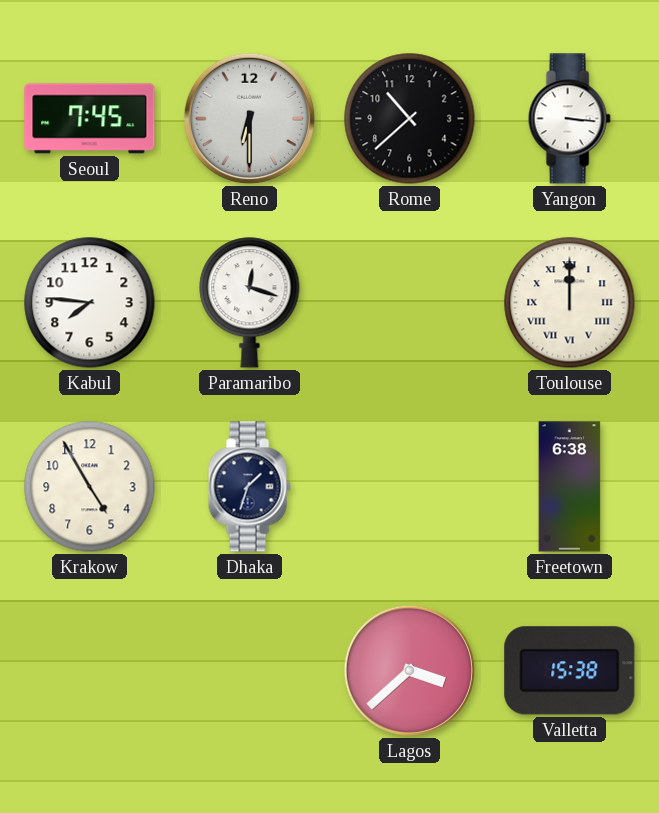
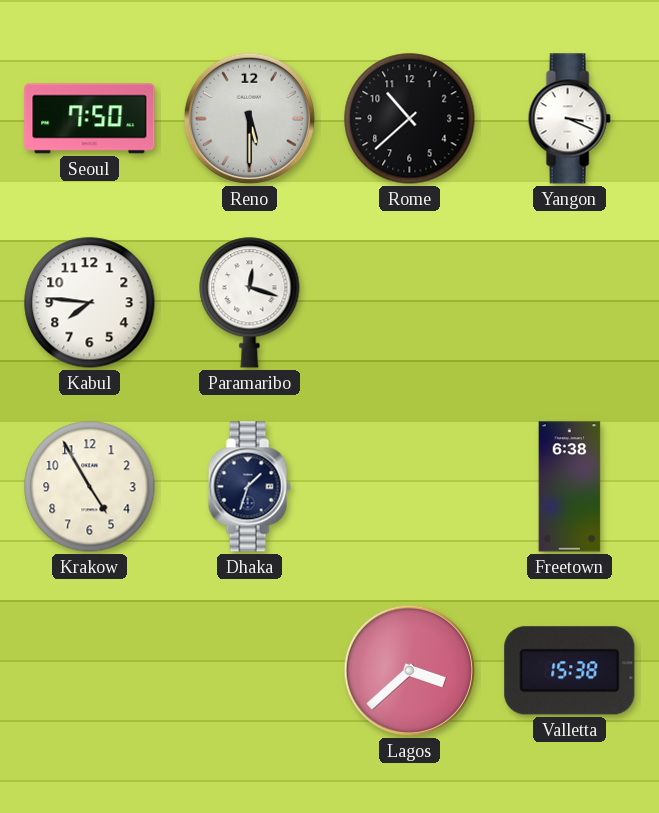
Seoul: 7:45 -> 7:50 (90, 119)
Reno: 6:30 -> 5:30 (249, 118)
Yangon: 3:16 -> 3:19 (569, 119)
Toulouse: 12:00 -> none (570, 303)
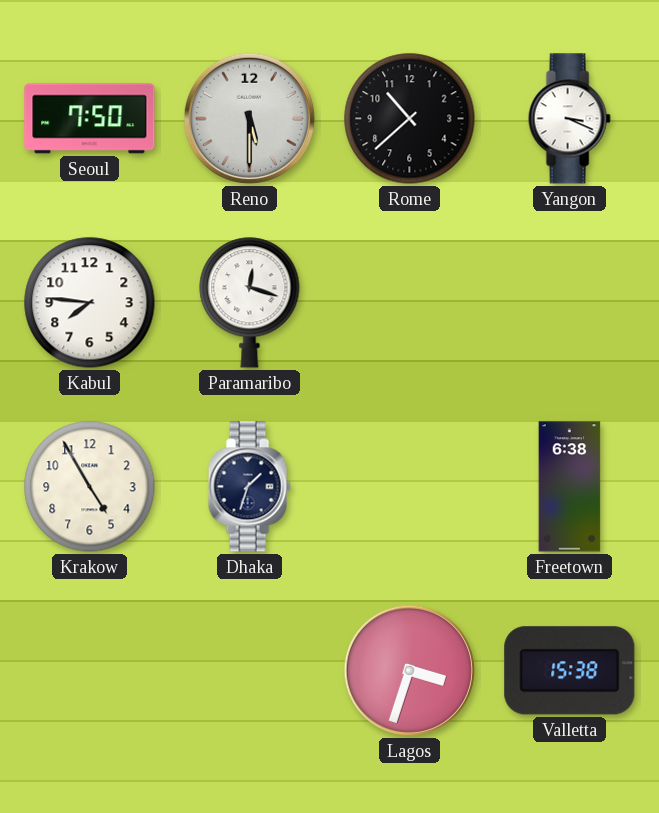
Lagos: 3:38 -> 3:33 (409, 670)
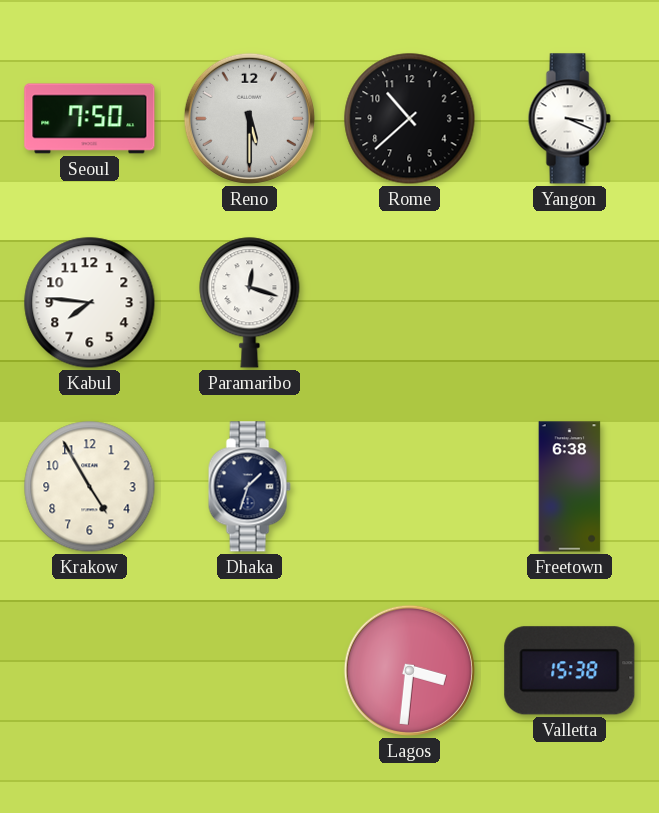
Lagos: 3:33 -> 3:31 (409, 670)
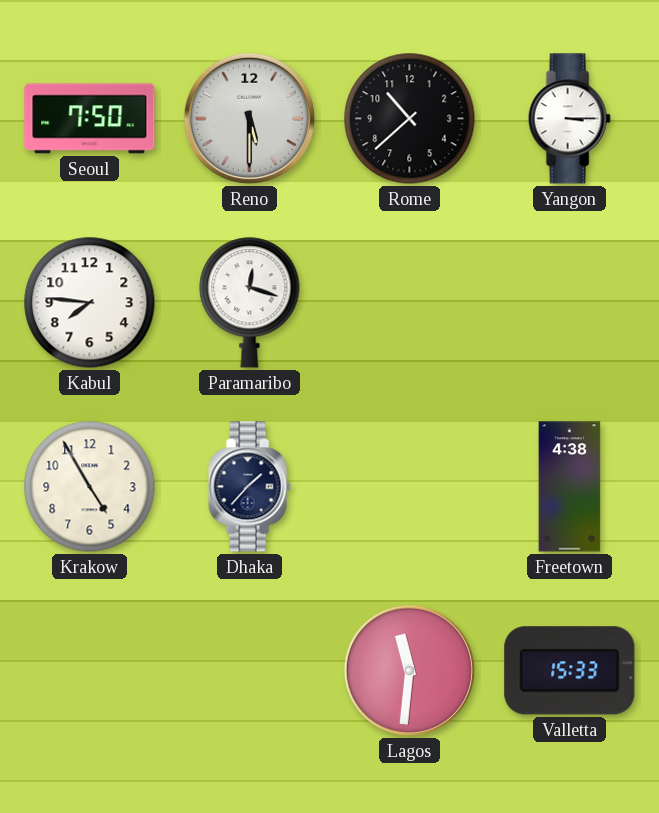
Yangon: 3:19 -> 3:15 (569, 119)
Dhaka: 1:33 -> 1:37 (249, 487)
Freetown: 6:38 -> 4:38 (570, 487)
Lagos: 3:31 -> 11:31 (409, 670)
Valletta: 15:38 -> 15:33 (570, 671)
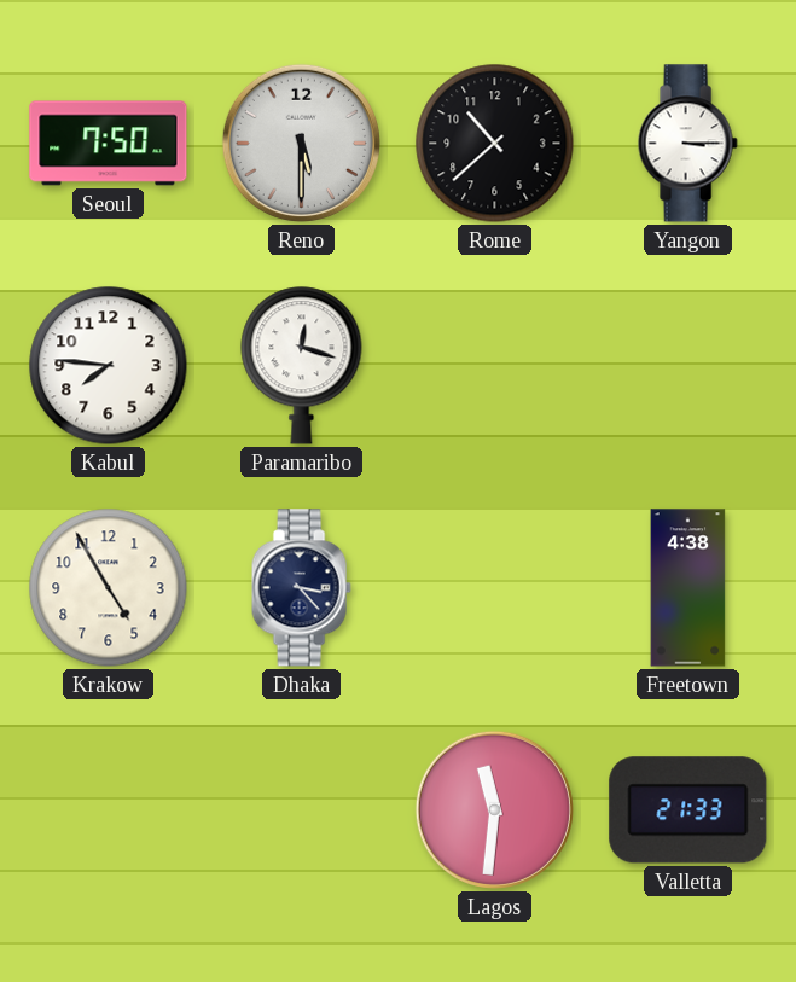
Dhaka: 1:37 -> 3:23 (301, 588)
Valletta: 15:33 -> 21:33 (688, 810)
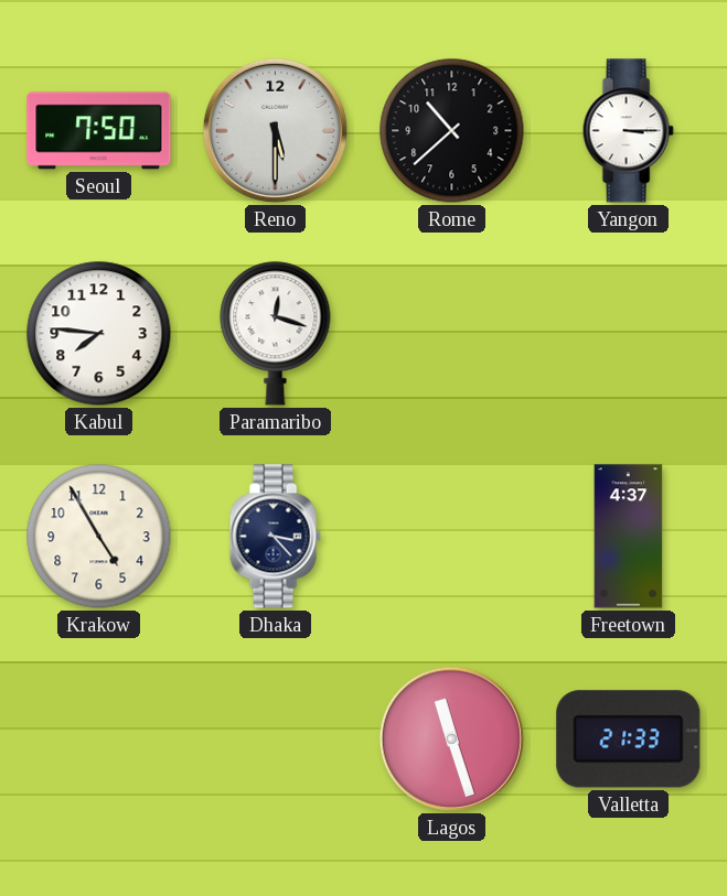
Freetown: 4:38 -> 4:37 (629, 537)
Lagos: 11:31 -> 11:27 (451, 738)
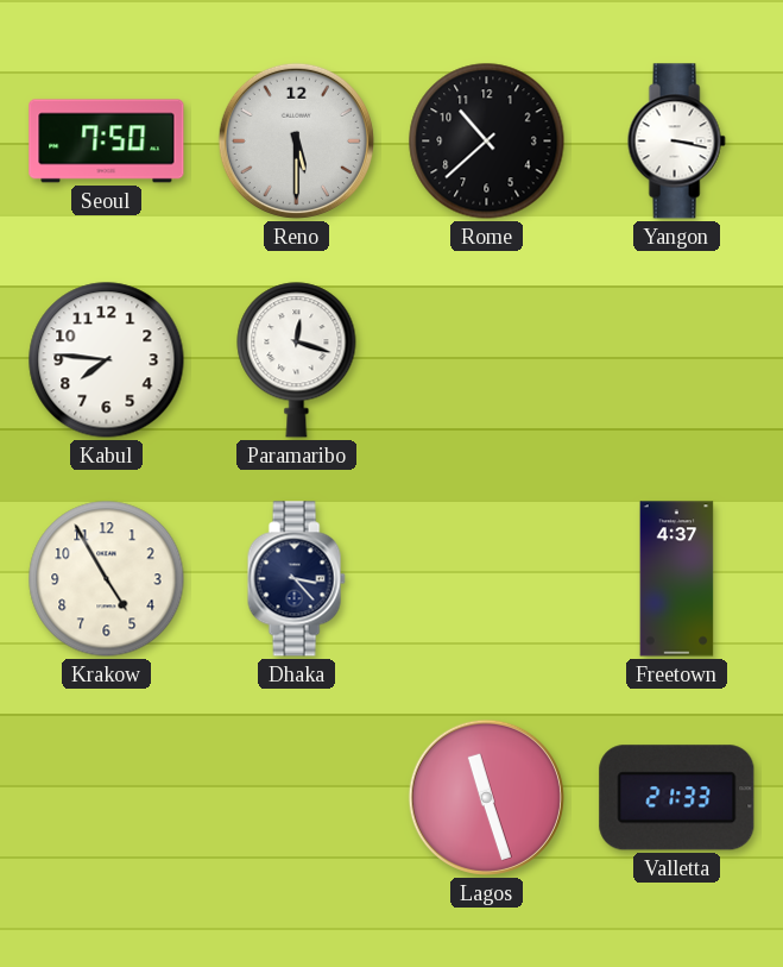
Yangon: 3:15 -> 3:17 (676, 142)
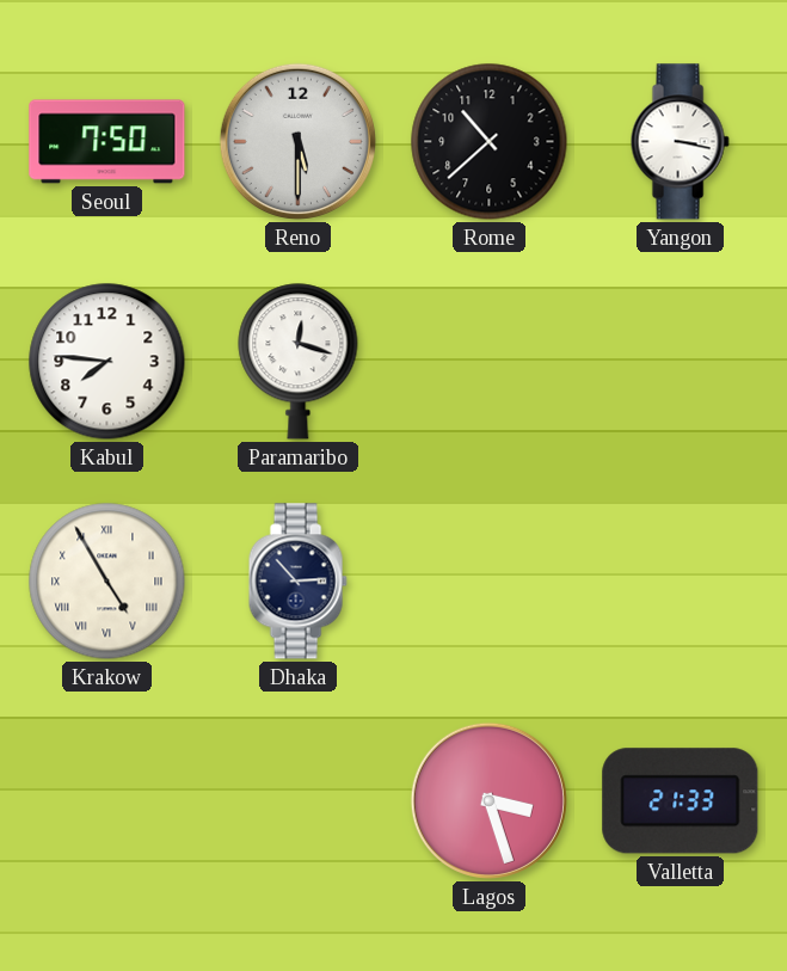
Krakow numerals: Arabic -> Roman (107, 582)
Dhaka: 3:23 -> 2:53 (297, 582)
Freetown: 4:37 -> none (677, 579)
Lagos: 11:27 -> 3:27 (488, 800)
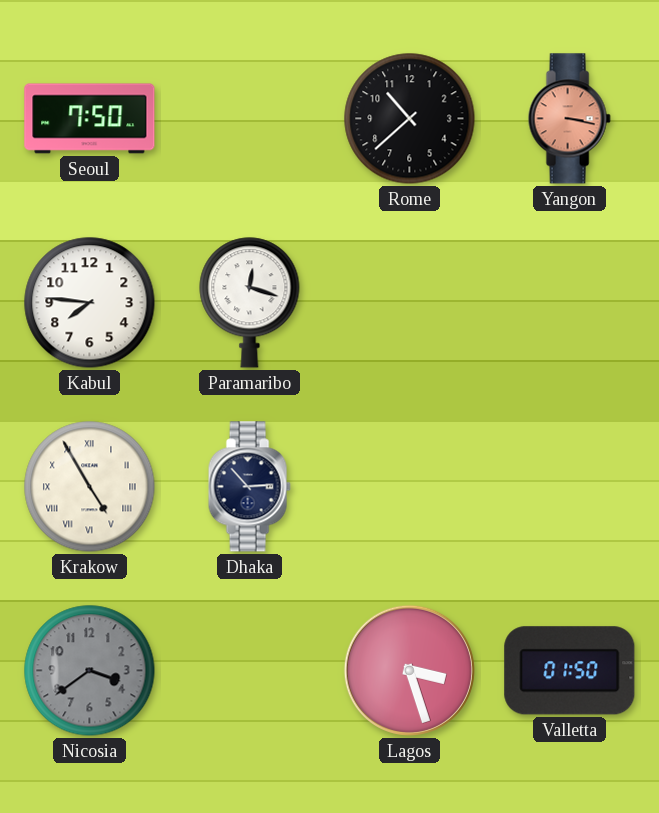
Reno: 5:30 -> none (297, 141)
Yangon dial: white -> salmon (569, 119)
Nicosia: none -> 3:39 (90, 671)
Valletta: 21:33 -> 01:50 (570, 671)
